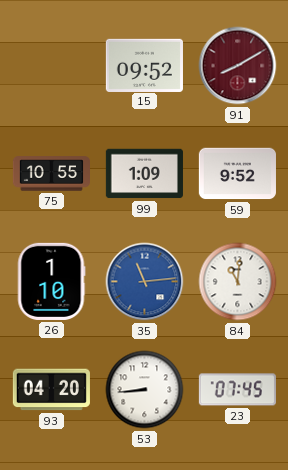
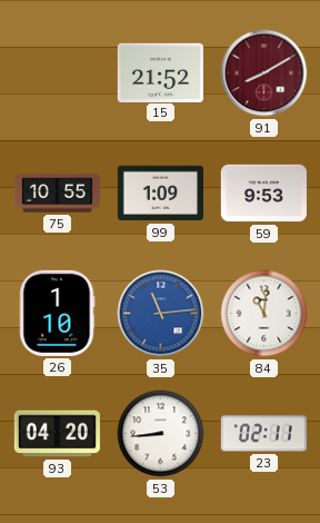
15: 09:52 -> 21:52 (160, 72)
59: 9:52 -> 9:53 (263, 194)
23: 07:45 -> 02:11 (263, 434)
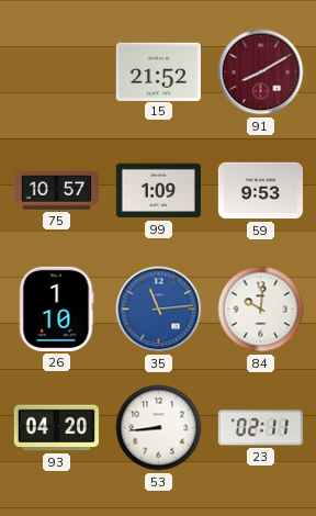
75: 10:55 -> 10:57 (56, 191)
84: 11:01 -> 10:01 (261, 310)
